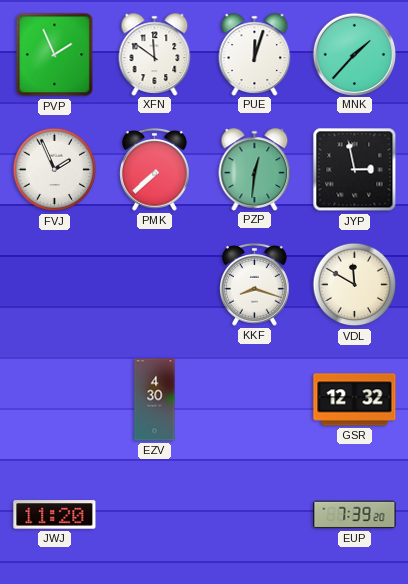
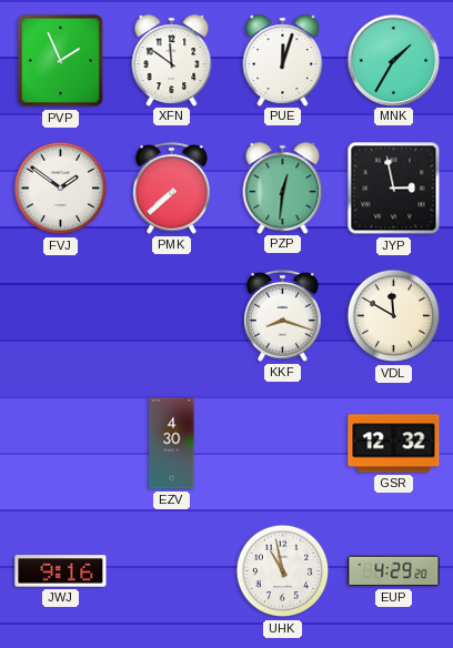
MNK: 1:37 -> 1:35 (393, 60)
FVJ: 1:56 -> 1:51 (61, 189)
JWJ: 11:20 -> 9:16 (61, 571)
UHK: none -> 10:58 (283, 571)
EUP: 7:39 -> 4:29 (394, 571)
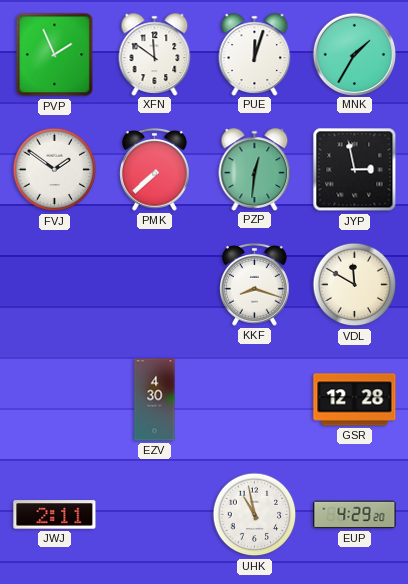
GSR: 12:32 -> 12:28 (355, 400)
JWJ: 9:16 -> 2:11 (55, 515)
